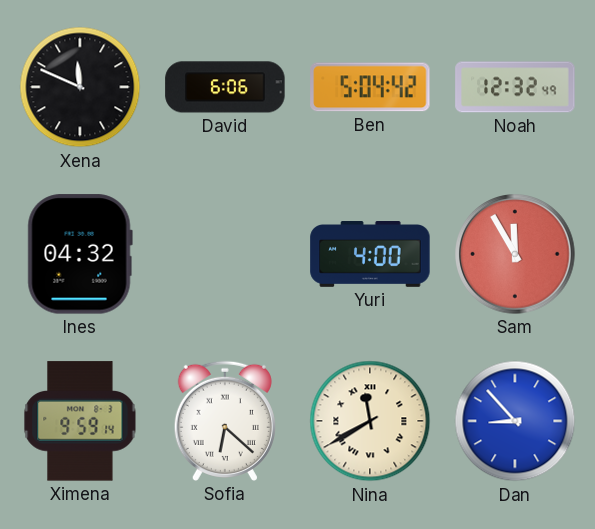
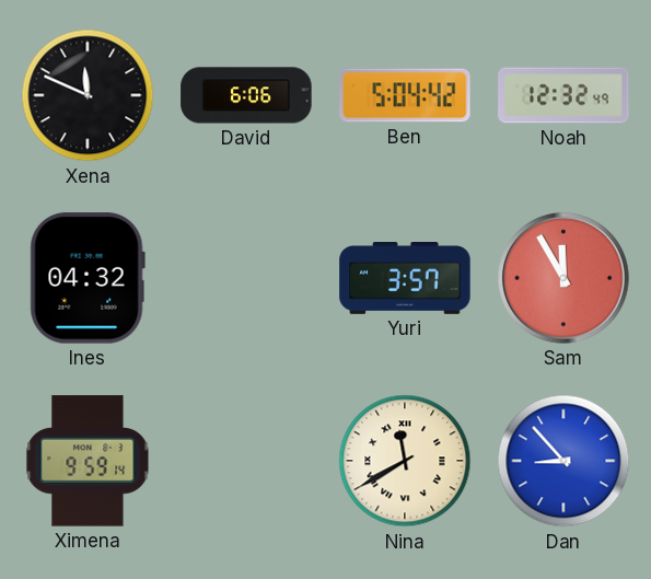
Yuri: 4:00 -> 3:57 (405, 279)
Sofia: 6:22 -> none (225, 421)
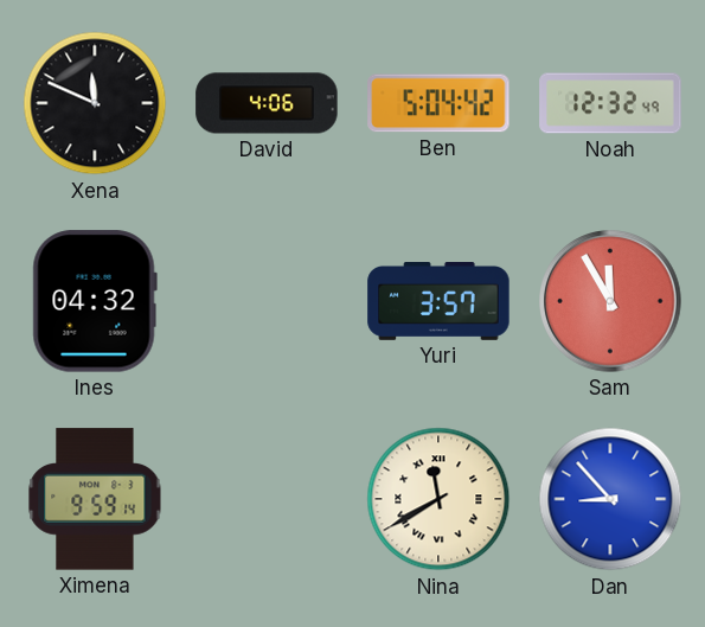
David: 6:06 -> 4:06 (267, 103)
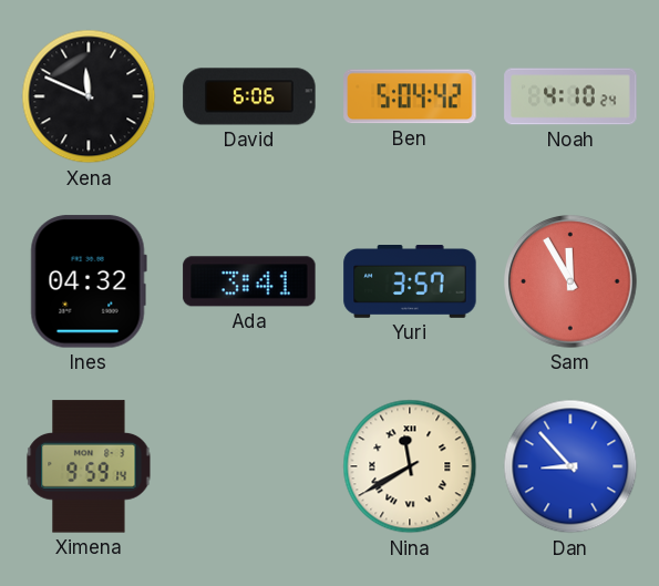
David: 4:06 -> 6:06 (249, 96)
Noah: 12:32 -> 4:10 (570, 96)
Ada: none -> 3:41 (249, 281)
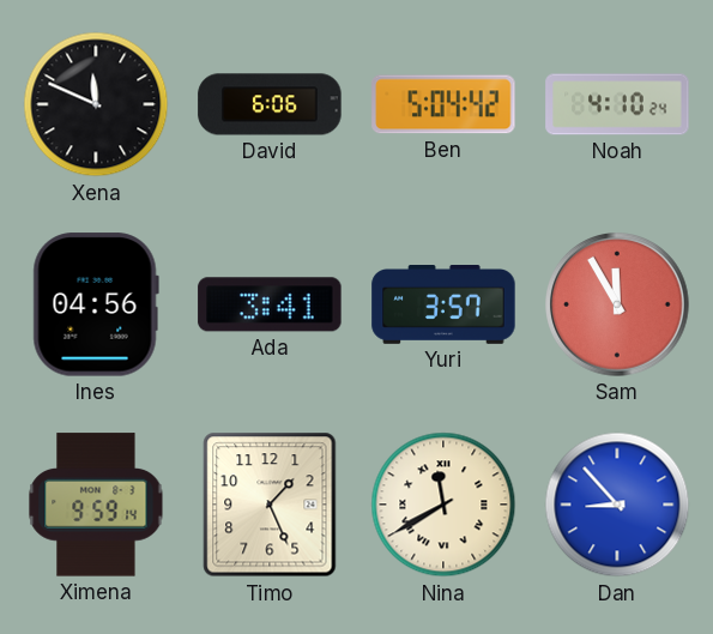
Ines: 04:32 -> 04:56 (96, 304)
Timo: none -> 1:26 (270, 505)
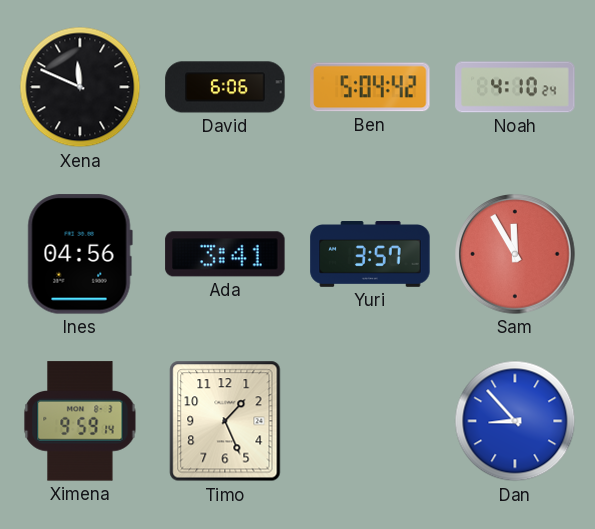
Nina: 11:40 -> none (443, 505)
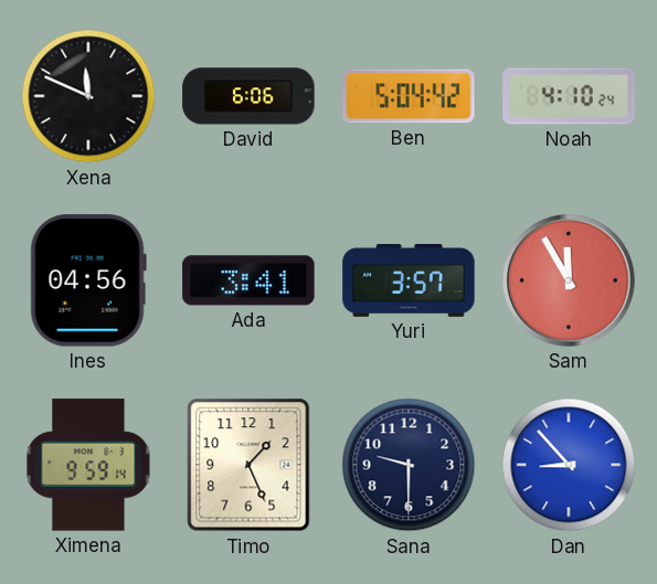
Sana: none -> 9:30 (409, 465)
